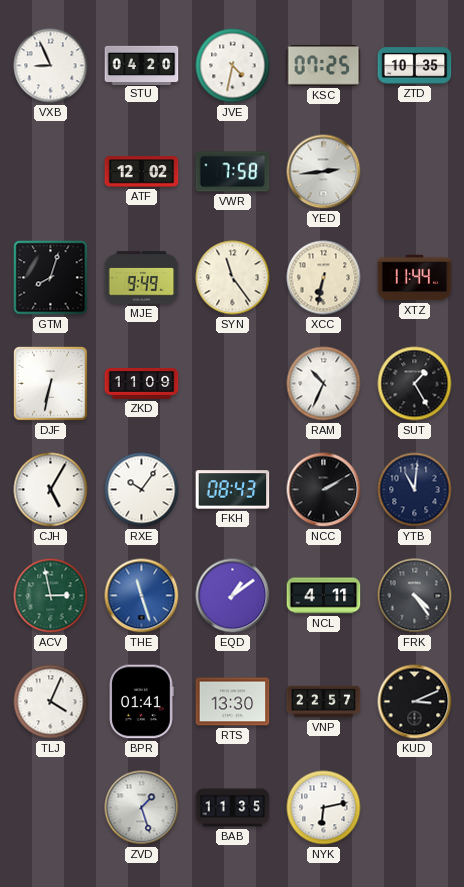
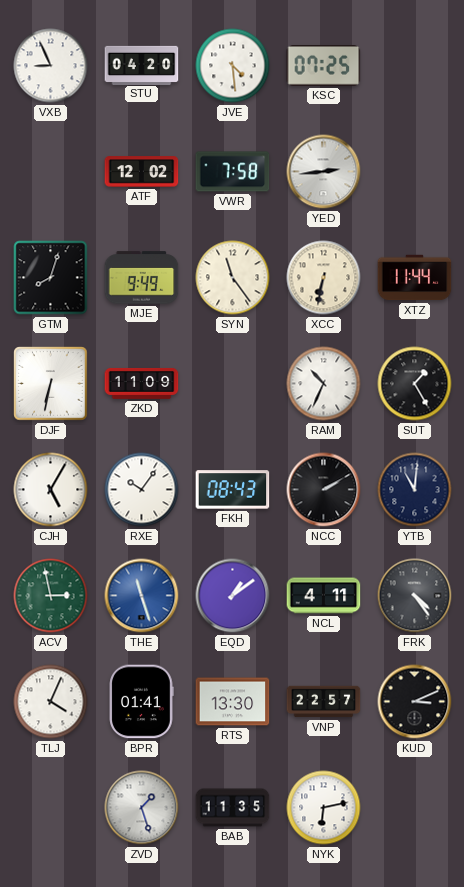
JVE: 4:32 -> 4:29 (233, 66)
ZTD: 10:35 -> none (415, 66)
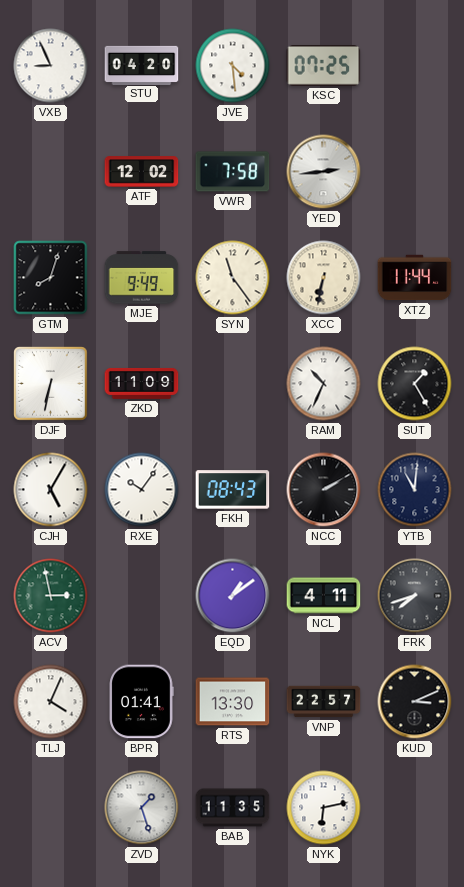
THE: 11:27 -> none (142, 596)
FRK: 4:24 -> 7:42 (415, 596)
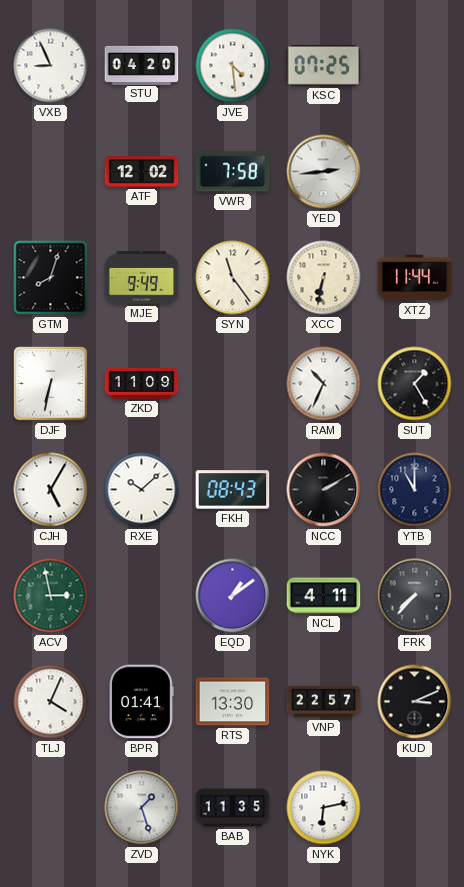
RXE: 10:06 -> 10:08 (142, 490)
YTB: 11:01 -> 11:00 (415, 490)
FRK: 7:42 -> 7:37 (415, 596)
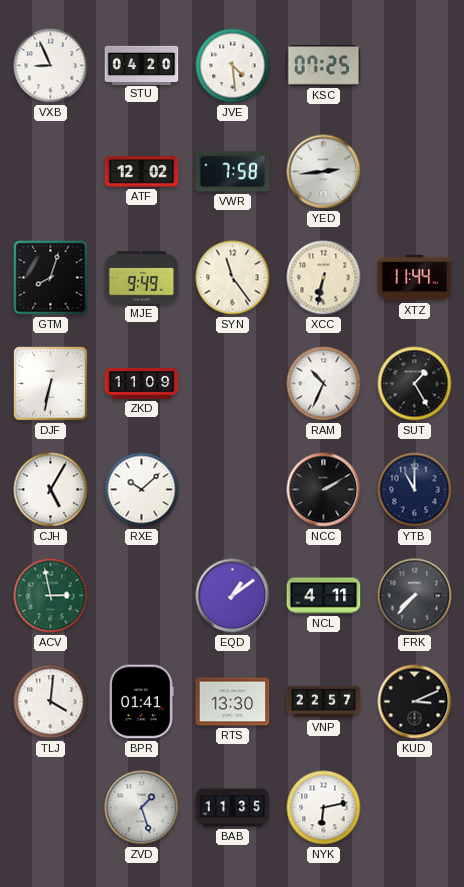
FKH: 08:43 -> none (233, 490)
TLJ: 4:04 -> 4:01 (51, 702)
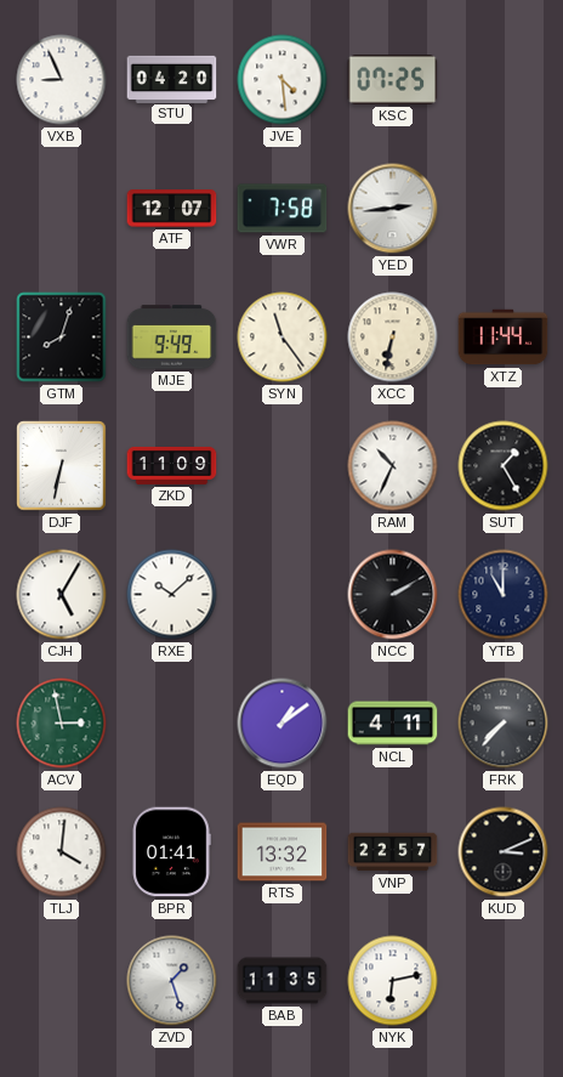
ATF: 12:02 -> 12:07 (172, 209)
RTS: 13:30 -> 13:32 (283, 852)
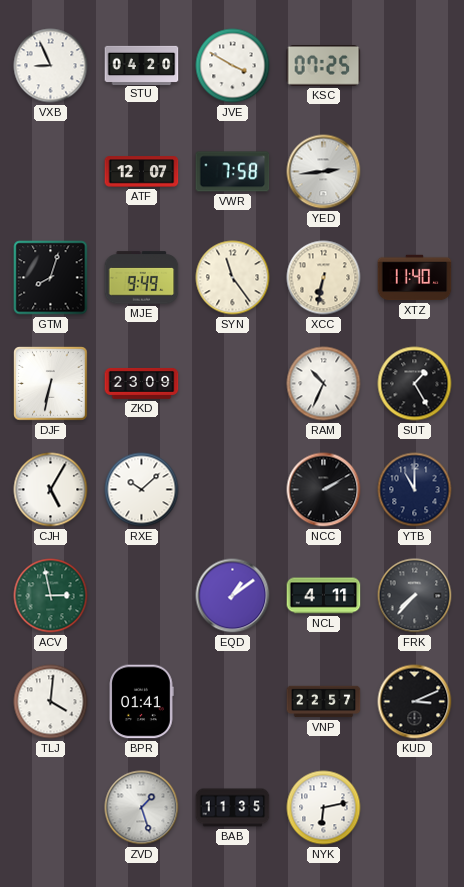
JVE: 4:29 -> 3:50 (233, 66)
XTZ: 11:44 -> 11:40 (415, 278)
ZKD: 11:09 -> 23:09 (142, 383)
RTS: 13:32 -> none (283, 852)
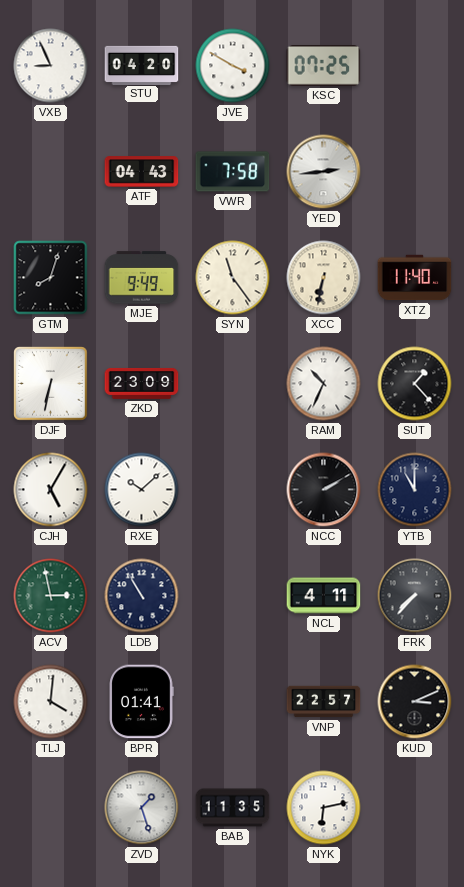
ATF: 12:07 -> 04:43 (142, 172)
SUT: 1:25 -> 1:23 (415, 384)
LDB: none -> 10:55 (142, 596)
EQD: 1:09 -> none (233, 596)
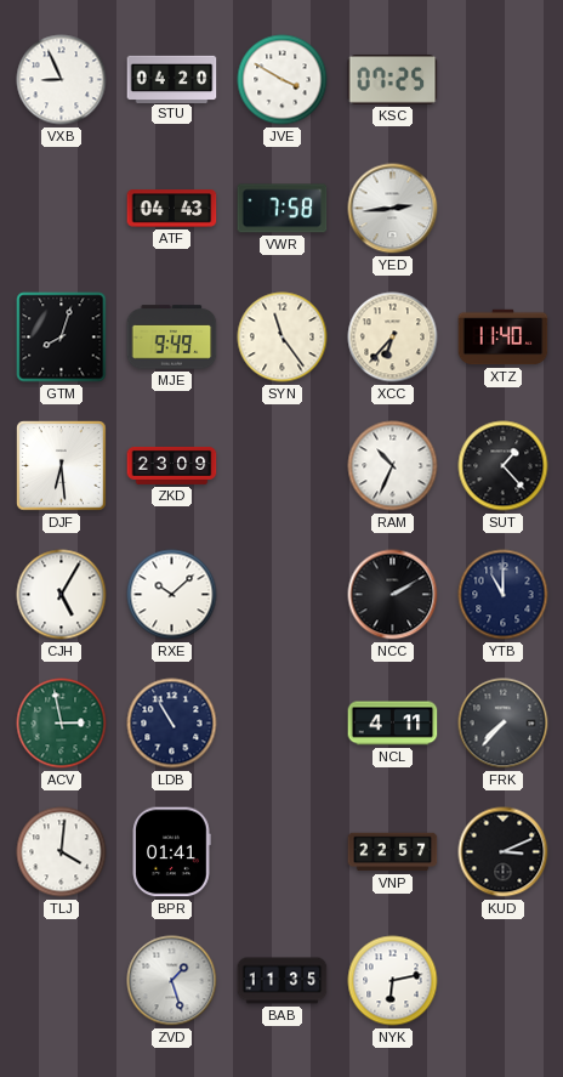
XCC: 6:32 -> 6:37 (393, 338)
DJF: 6:32 -> 6:29 (62, 466)
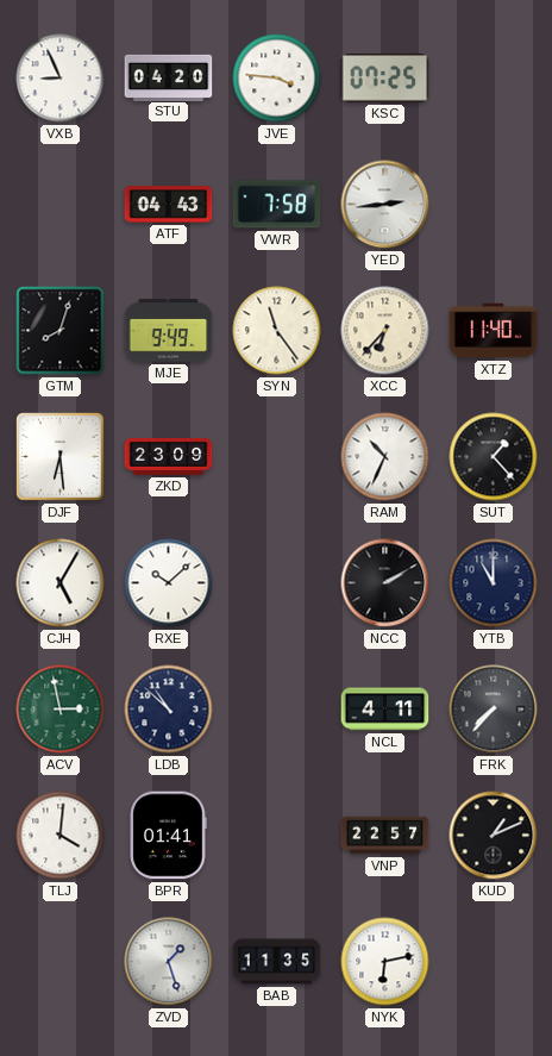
JVE: 3:50 -> 3:46 (277, 79)
LDB: 10:55 -> 10:52 (169, 710)
KUD: 3:11 -> 1:11 (494, 836)
